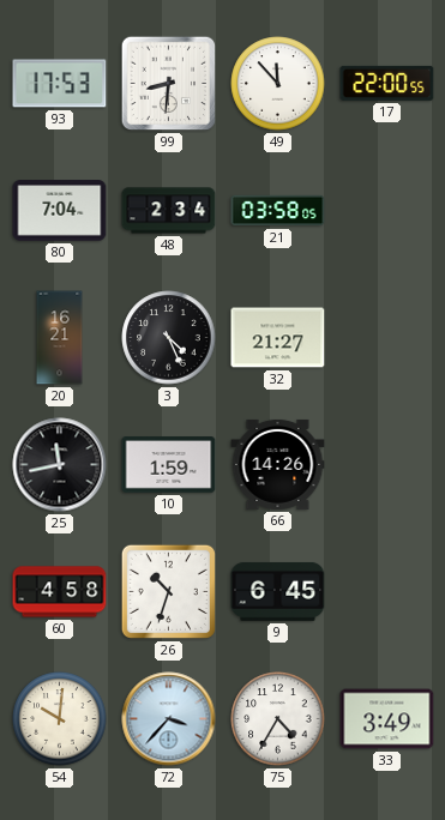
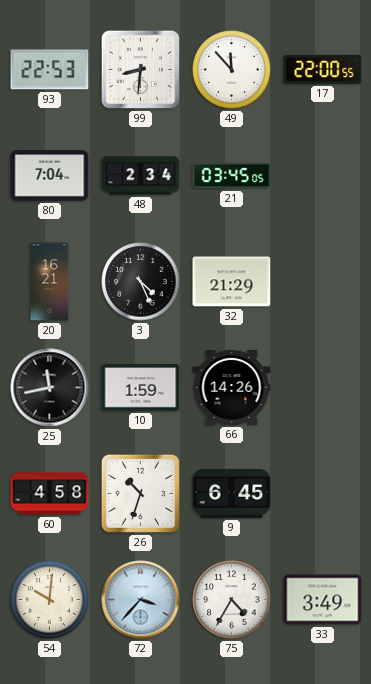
93: 17:53 -> 22:53 (50, 70)
21: 03:58 -> 03:45 (232, 176)
32: 21:27 -> 21:29 (232, 282)
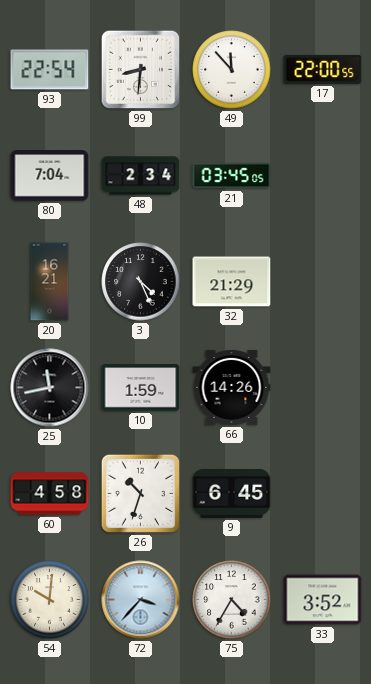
93: 22:53 -> 22:54 (50, 70)
33: 3:49 -> 3:52 (323, 600)
